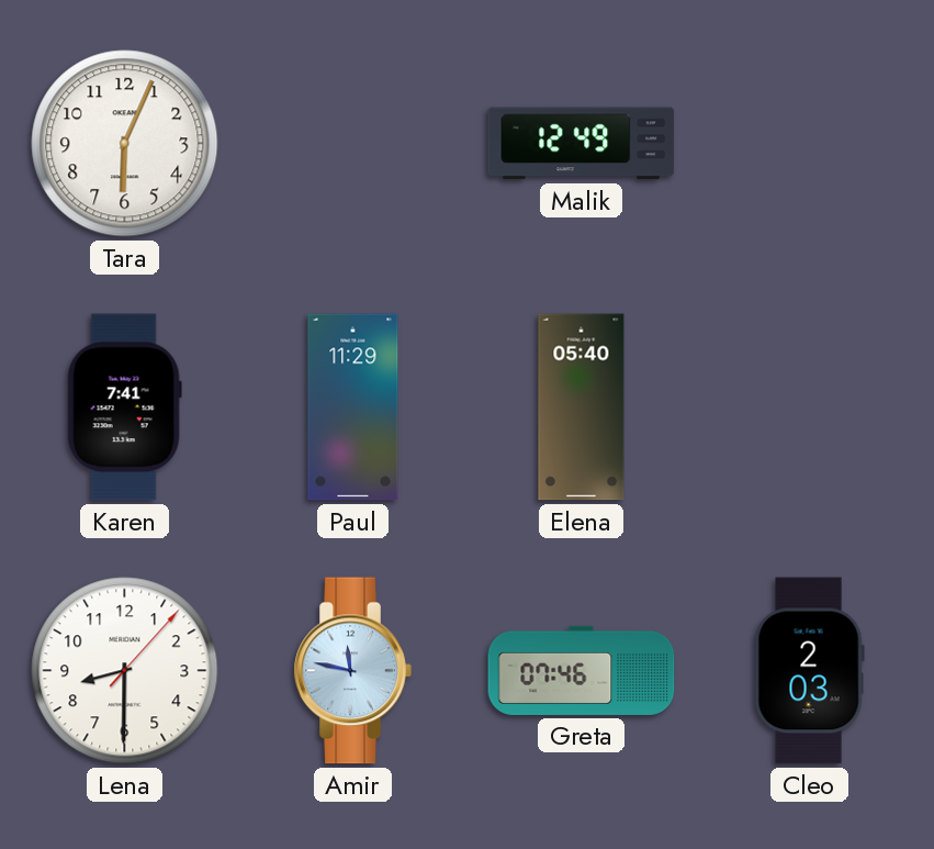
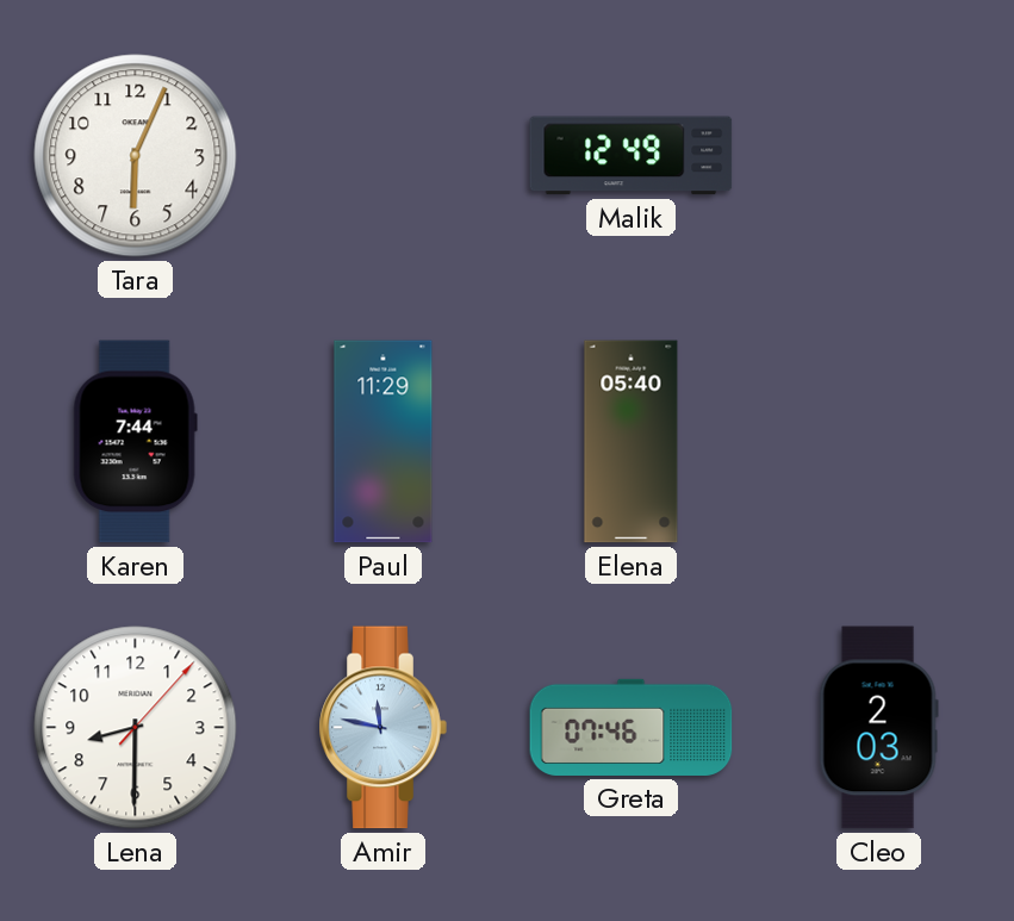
Karen: 7:41 -> 7:44 (135, 442)
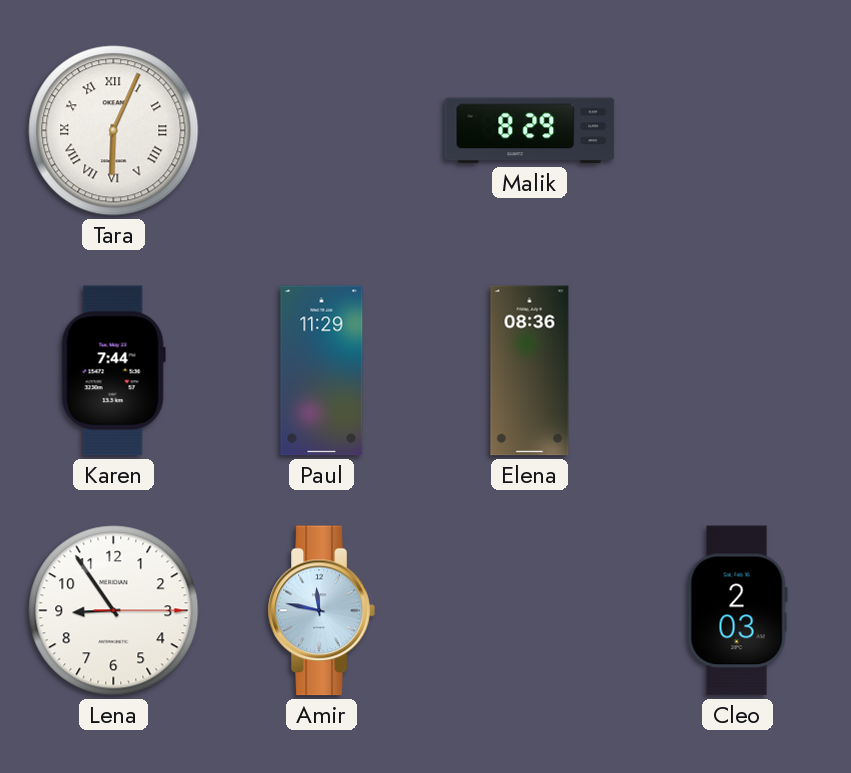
Tara numerals: Arabic -> Roman (114, 131)
Malik: 12:49 -> 8:29 (530, 131)
Elena: 05:40 -> 08:36 (530, 371)
Lena: 8:30 -> 8:54 (114, 611)
Greta: 07:46 -> none (632, 727)
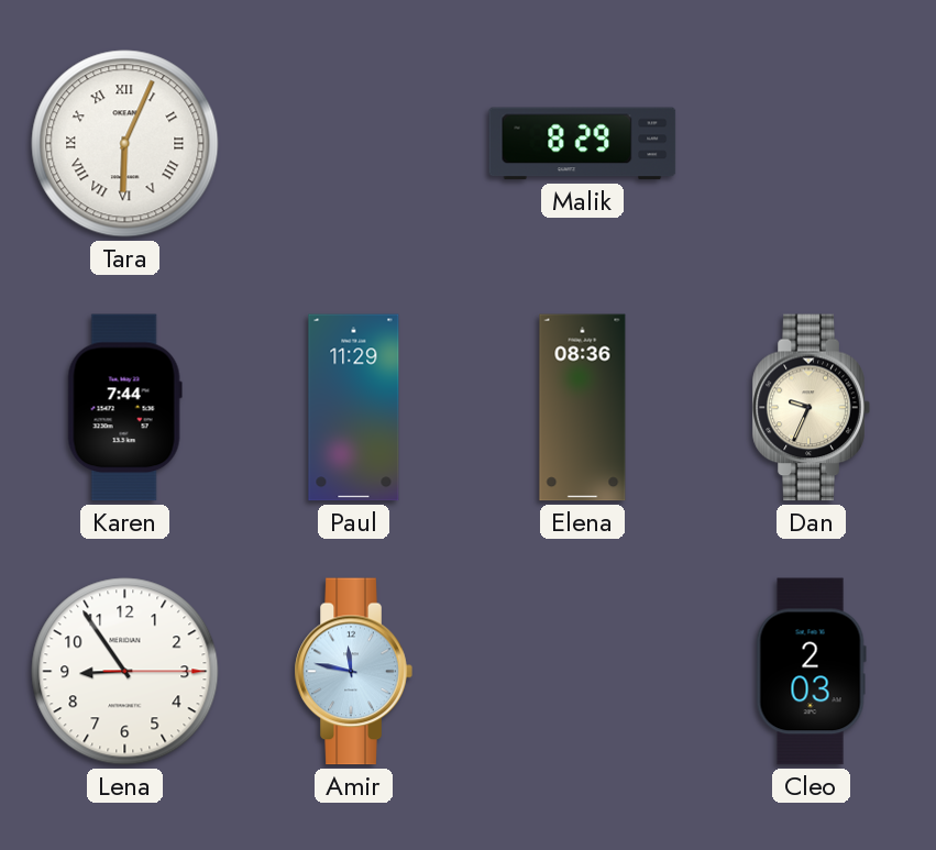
Dan: none -> 9:34 (811, 408)
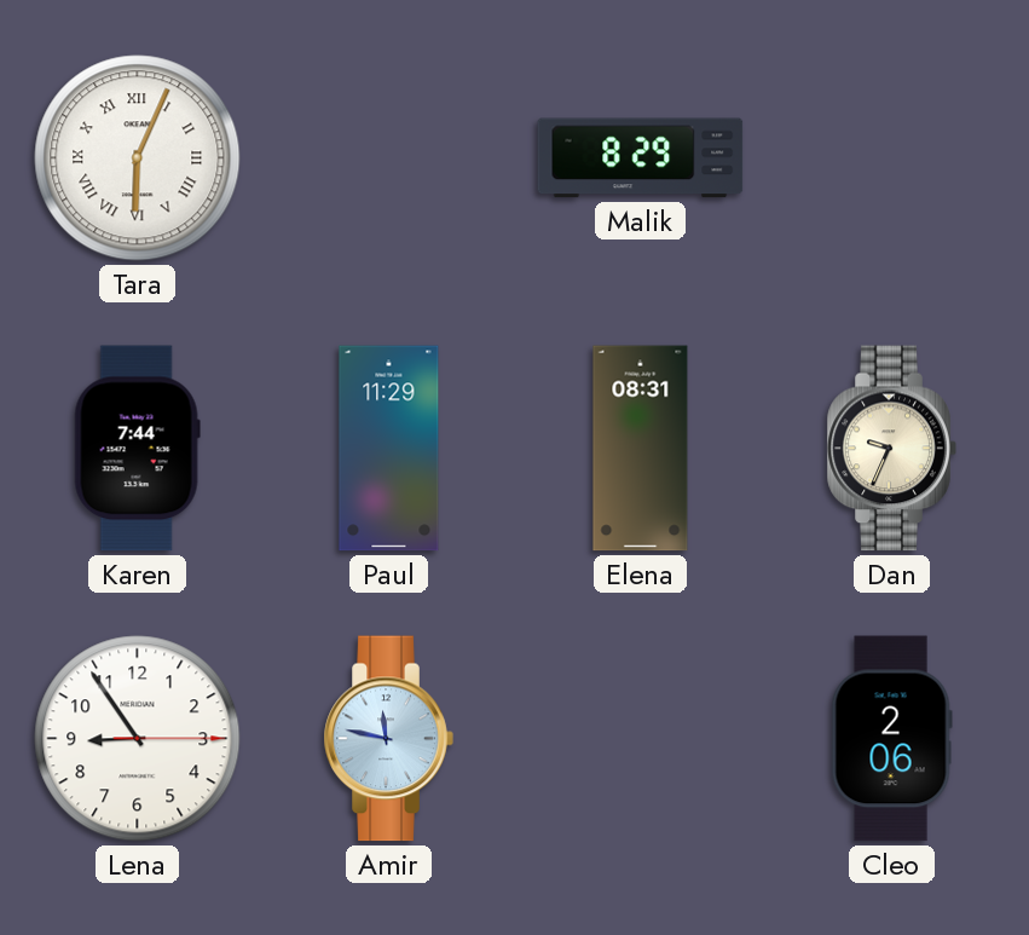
Elena: 08:36 -> 08:31 (641, 449)
Cleo: 2:03 -> 2:06 (891, 739)
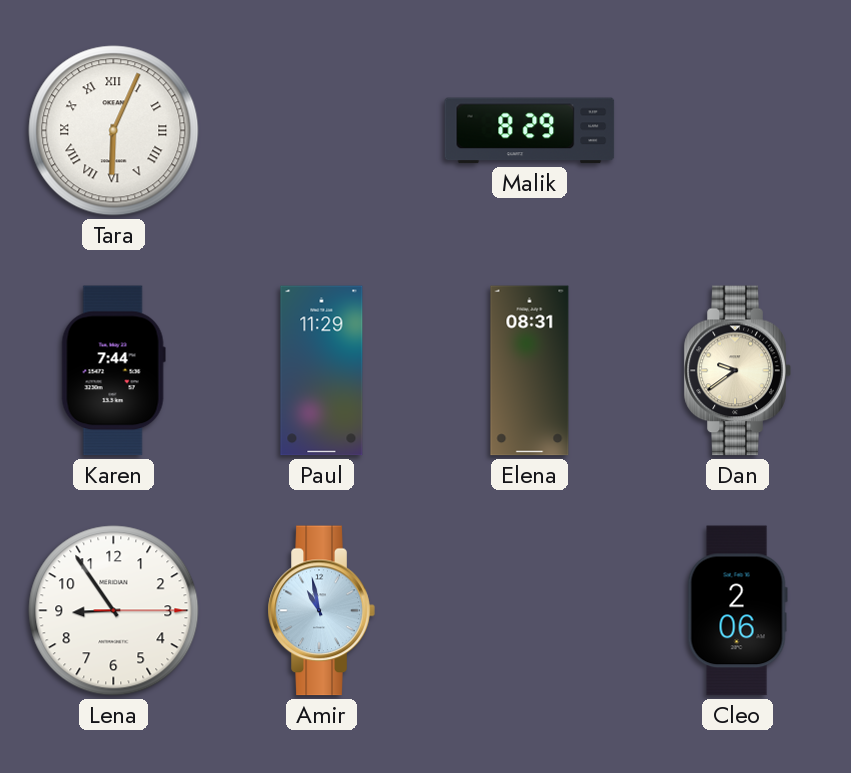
Dan: 9:34 -> 9:39 (737, 371)
Amir: 11:47 -> 10:58 (321, 611)
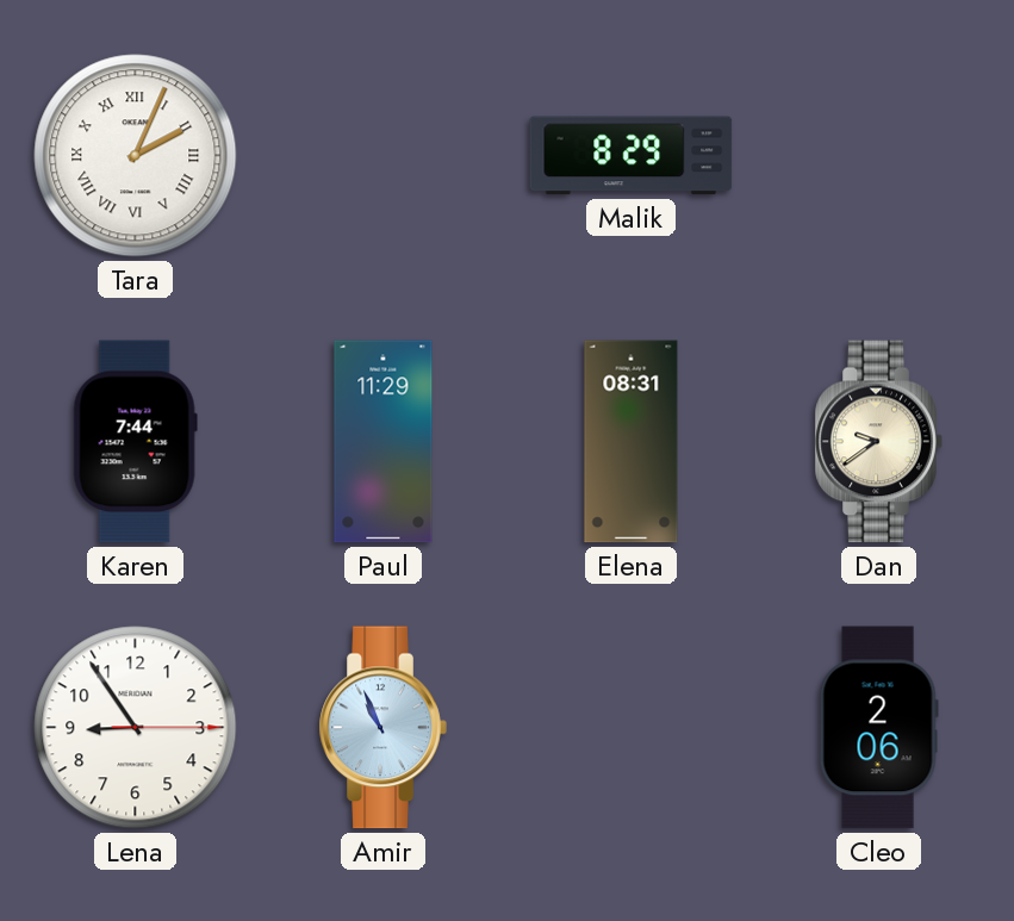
Tara: 6:04 -> 2:04 (136, 156)
Amir: 10:58 -> 10:56 (382, 728)
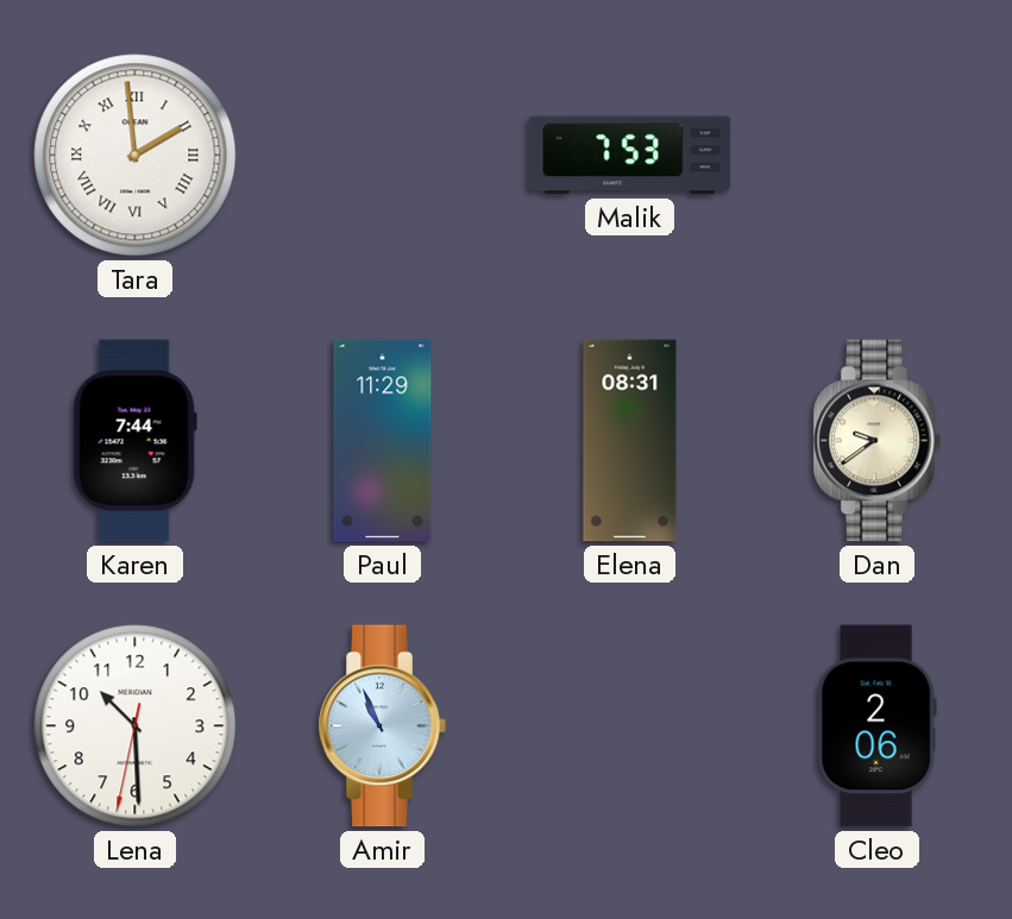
Tara: 2:04 -> 1:59 (136, 156)
Malik: 8:29 -> 7:53 (630, 156)
Lena: 8:54 -> 10:29 (136, 726)
